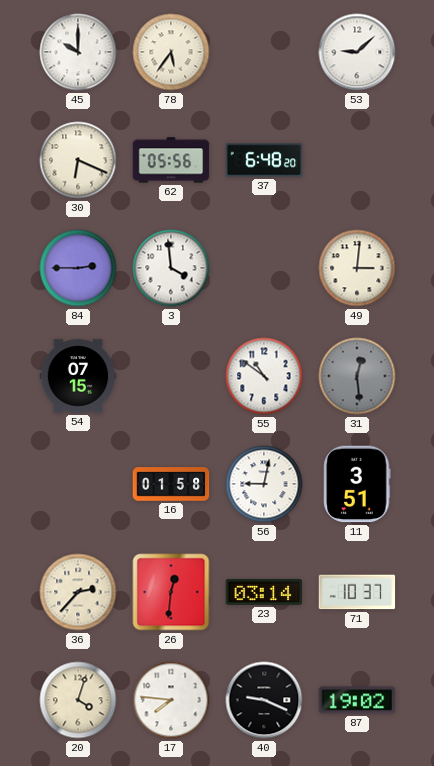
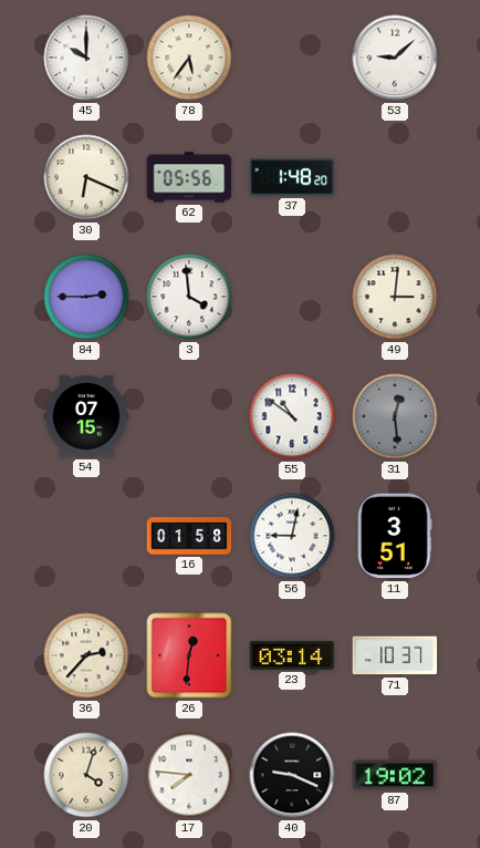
37: 6:48 -> 1:48 (292, 177)
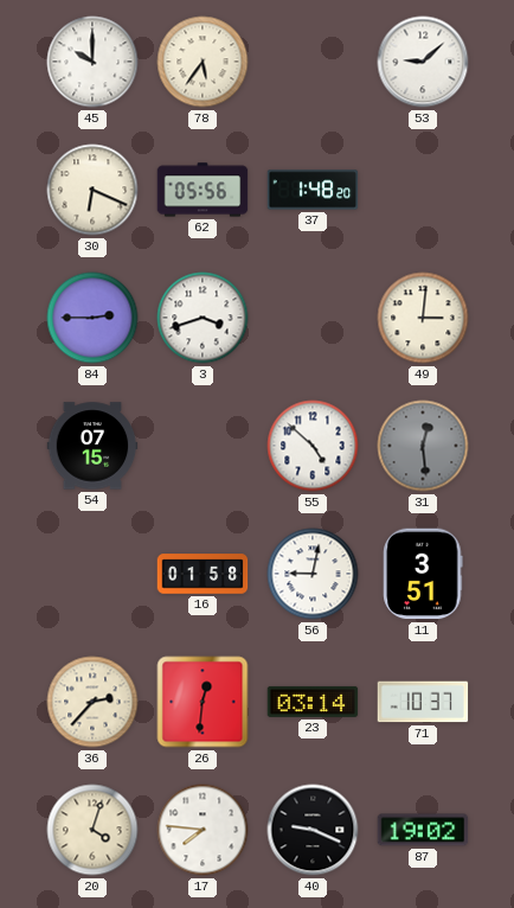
3: 3:59 -> 3:42 (203, 318)
55: 10:51 -> 4:52 (313, 446)
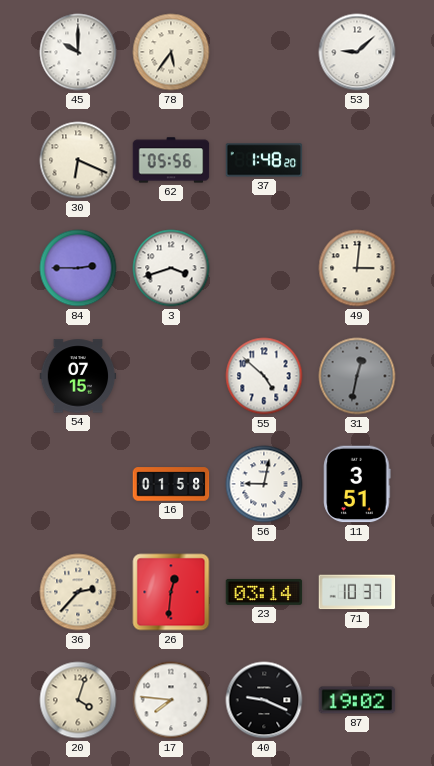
31: 12:29 -> 12:32 (357, 376)
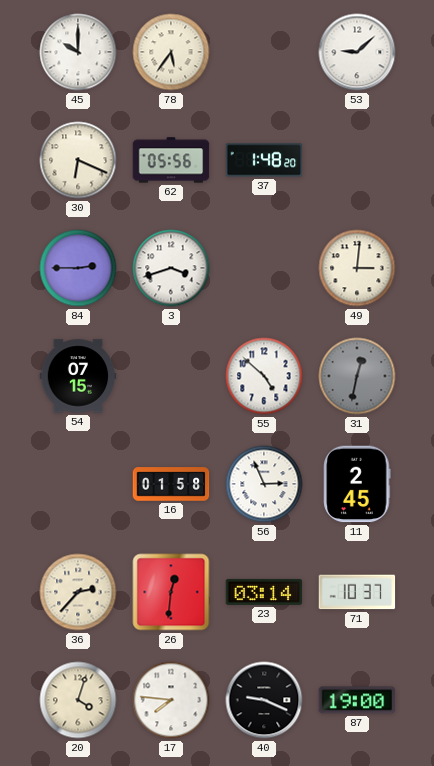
56: 9:02 -> 2:56 (264, 484)
11: 3:51 -> 2:45 (357, 484)
87: 19:02 -> 19:00 (357, 700)
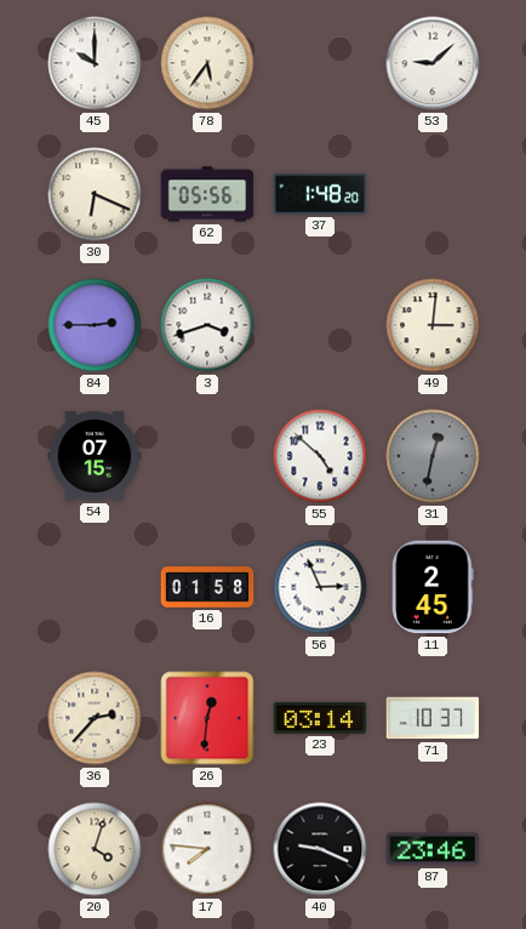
87: 19:00 -> 23:46 (433, 849)
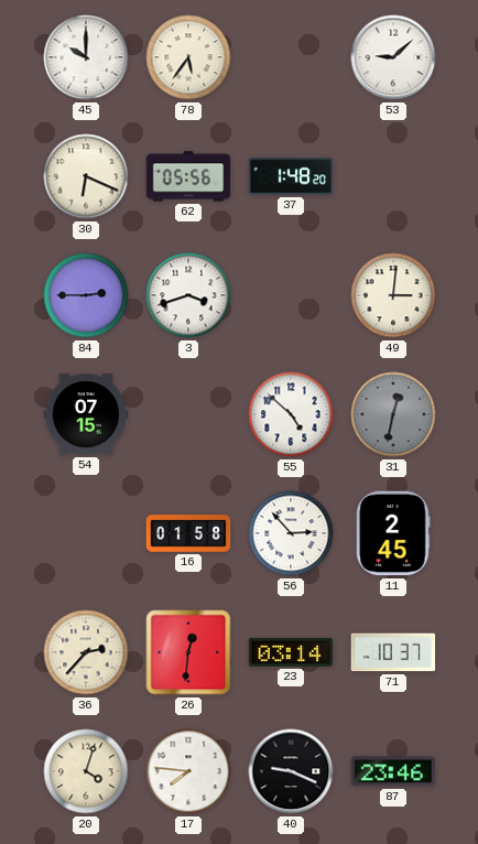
56: 2:56 -> 2:53 (291, 533)
